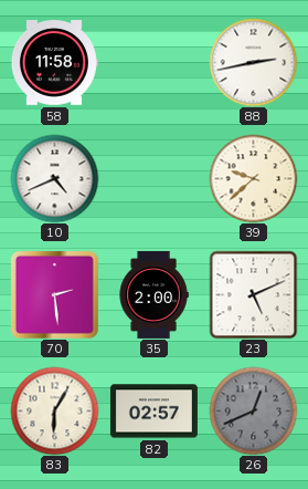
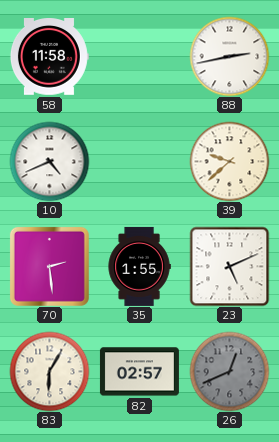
35: 2:00 -> 1:55 (139, 266)
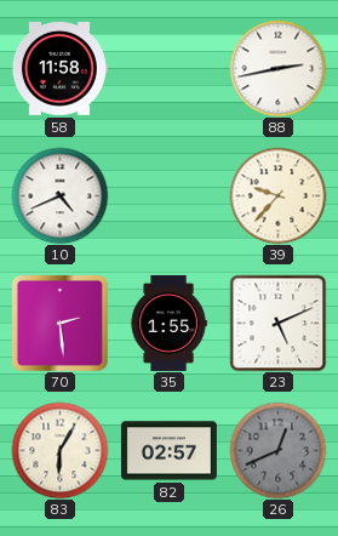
39: 9:38 -> 9:37 (277, 195)
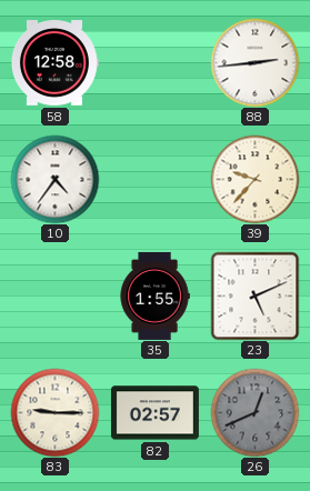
58: 11:58 -> 12:58 (54, 63)
88: 2:43 -> 2:44 (254, 62)
10: 4:41 -> 4:36 (54, 179)
70: 2:29 -> none (59, 323)
83: 6:05 -> 9:15 (54, 412)
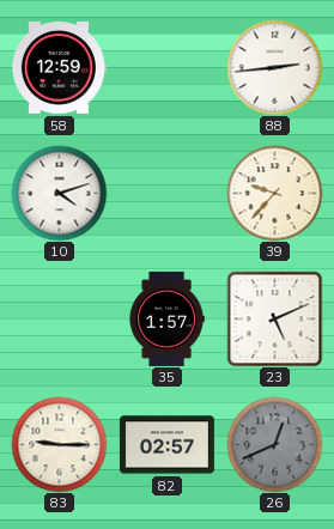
58: 12:58 -> 12:59 (59, 68)
10: 4:36 -> 4:12 (59, 193)
35: 1:55 -> 1:57 (166, 318)
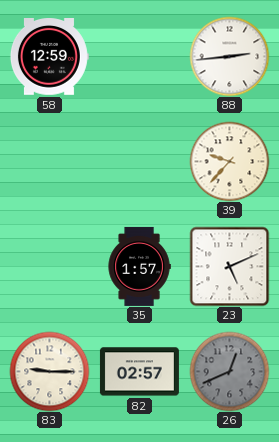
10: 4:12 -> none (59, 193)
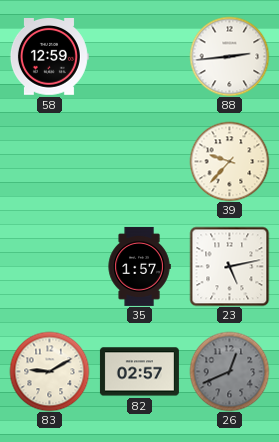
23: 5:11 -> 5:13 (229, 266)
83: 9:15 -> 9:10 (49, 371)
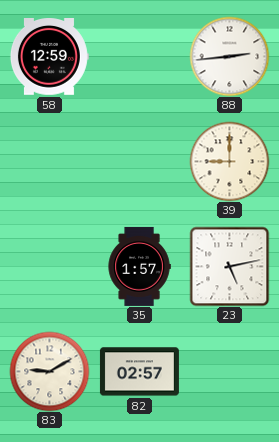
39: 9:37 -> 9:00 (229, 161)
26: 12:41 -> none (229, 371)
